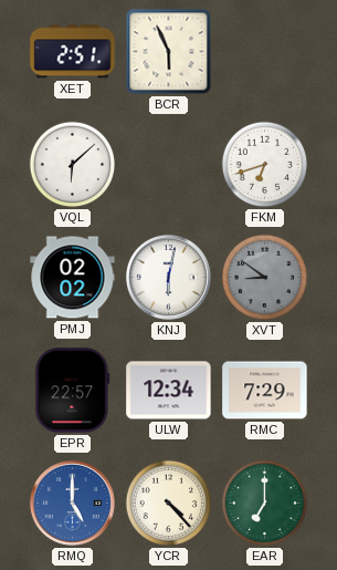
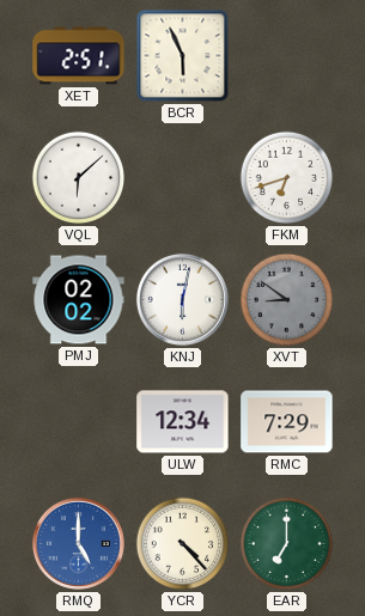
EPR: 22:57 -> none (73, 391)
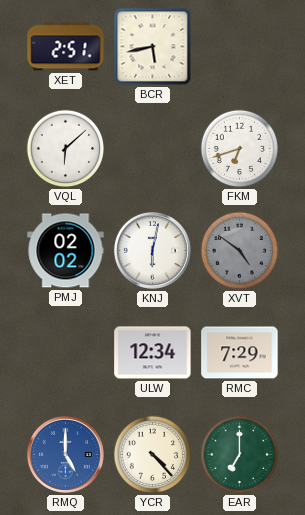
BCR: 5:56 -> 5:43 (153, 47)
XVT: 8:51 -> 4:51 (240, 251)
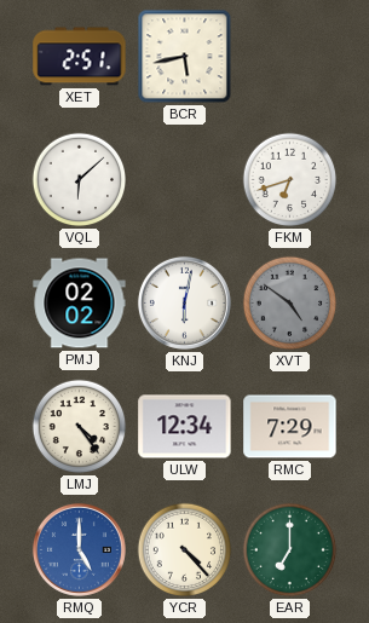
LMJ: none -> 4:24 (80, 427)
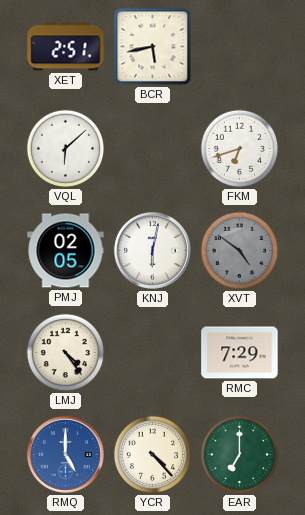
PMJ: 02:02 -> 02:05 (66, 251)
ULW: 12:34 -> none (185, 427)
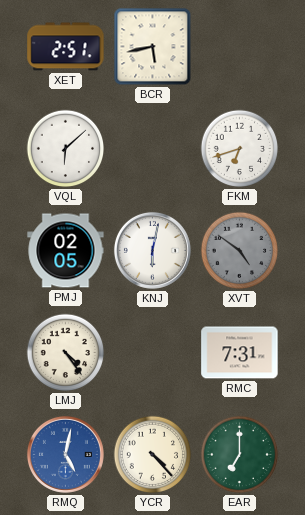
RMC: 7:29 -> 7:31 (240, 353)
RMQ: 5:00 -> 5:02 (65, 454)
